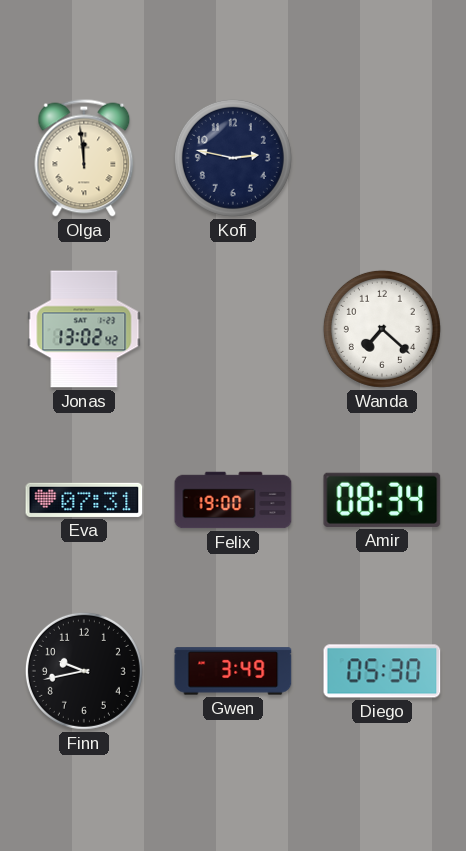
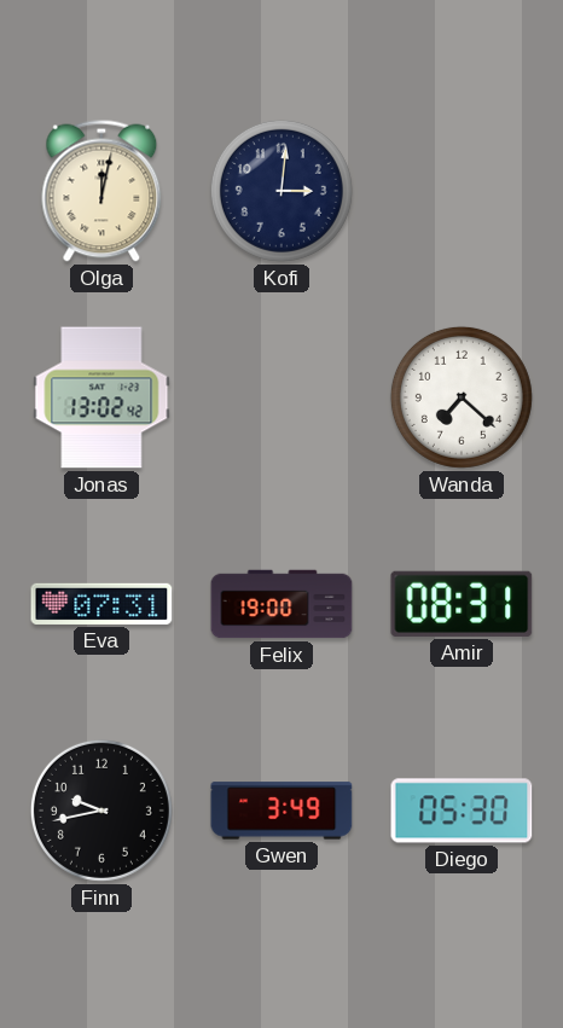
Olga: 11:59 -> 12:02 (101, 191)
Kofi: 2:47 -> 3:01 (281, 191)
Amir: 08:34 -> 08:31 (462, 604)
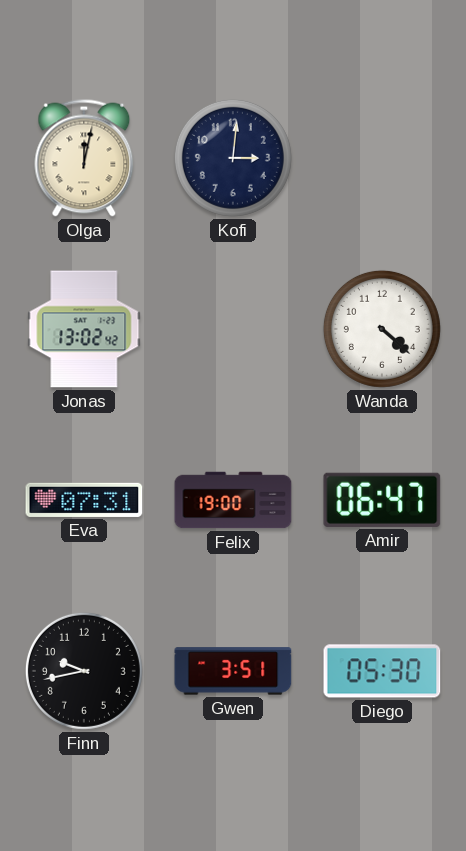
Wanda: 7:22 -> 4:22 (382, 329)
Amir: 08:31 -> 06:47 (382, 500)
Gwen: 3:49 -> 3:51 (233, 671)
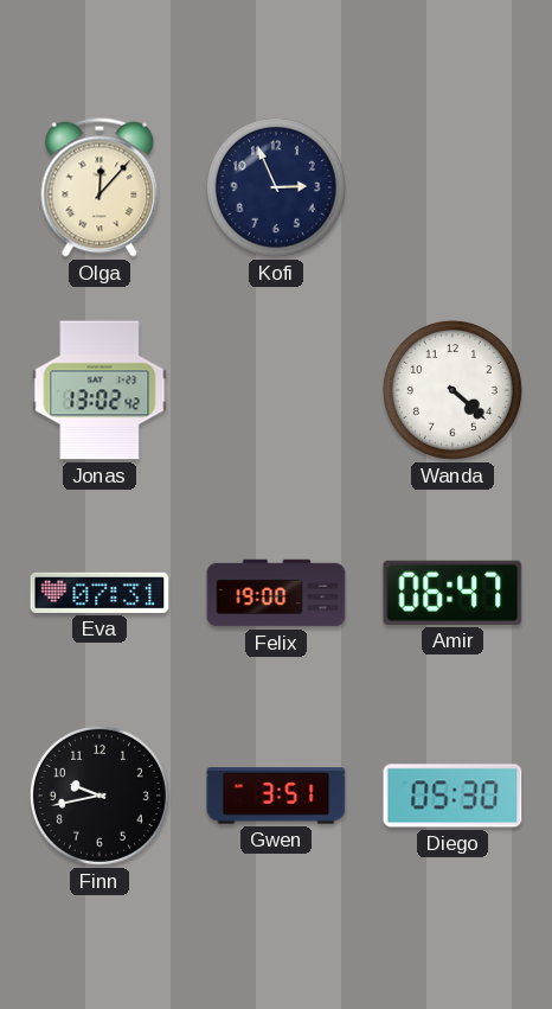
Olga: 12:02 -> 12:07 (100, 187)
Kofi: 3:01 -> 2:56 (276, 187)
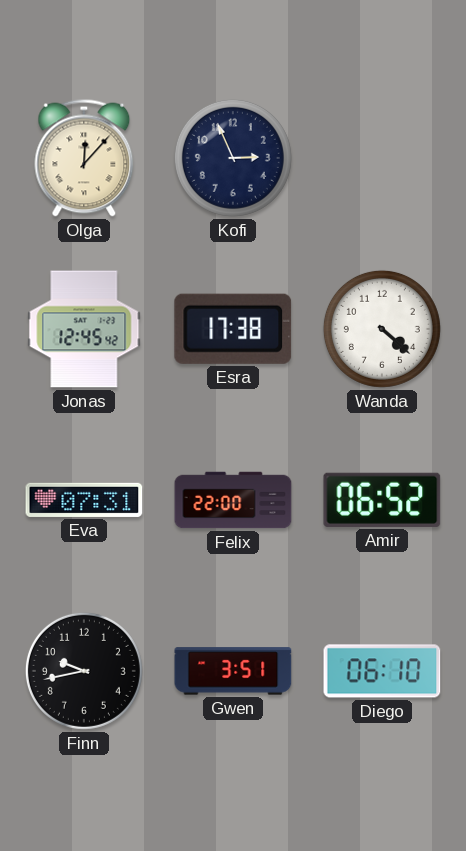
Jonas: 13:02 -> 12:45 (84, 329)
Esra: none -> 17:38 (233, 329)
Felix: 19:00 -> 22:00 (233, 500)
Amir: 06:47 -> 06:52 (382, 500)
Diego: 05:30 -> 06:10 (382, 671)
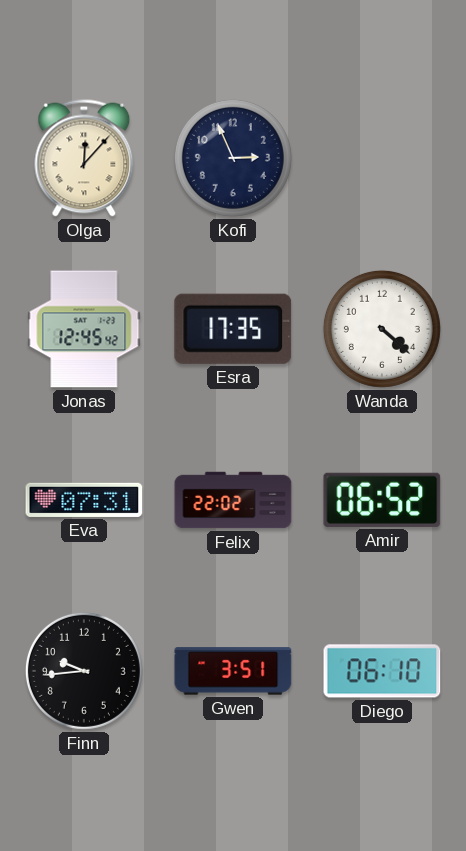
Esra: 17:38 -> 17:35 (233, 329)
Felix: 22:00 -> 22:02 (233, 500)
Finn: 9:43 -> 9:44 (84, 671)
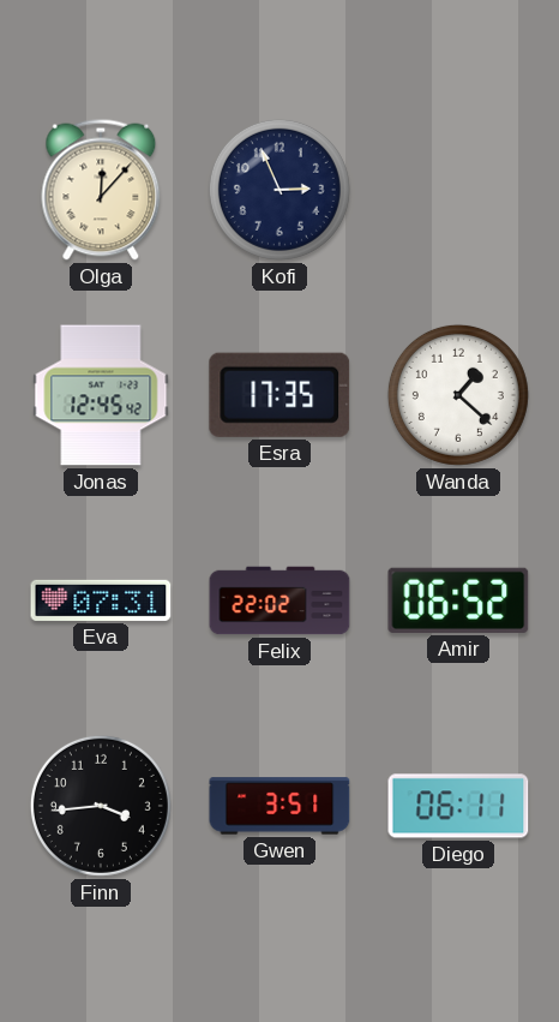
Wanda: 4:22 -> 1:22 (458, 395)
Finn: 9:44 -> 3:44 (101, 806)
Diego: 06:10 -> 06:11 (458, 806)
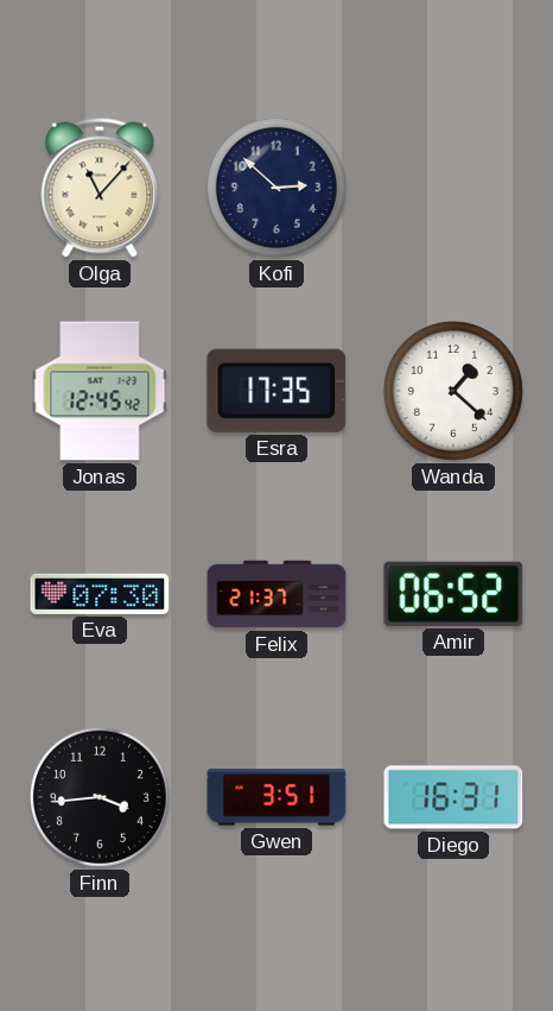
Olga: 12:07 -> 11:07 (100, 188)
Kofi: 2:56 -> 2:52 (276, 188)
Eva: 07:31 -> 07:30 (100, 594)
Felix: 22:02 -> 21:37 (276, 594)
Diego: 06:11 -> 16:31 (453, 797)
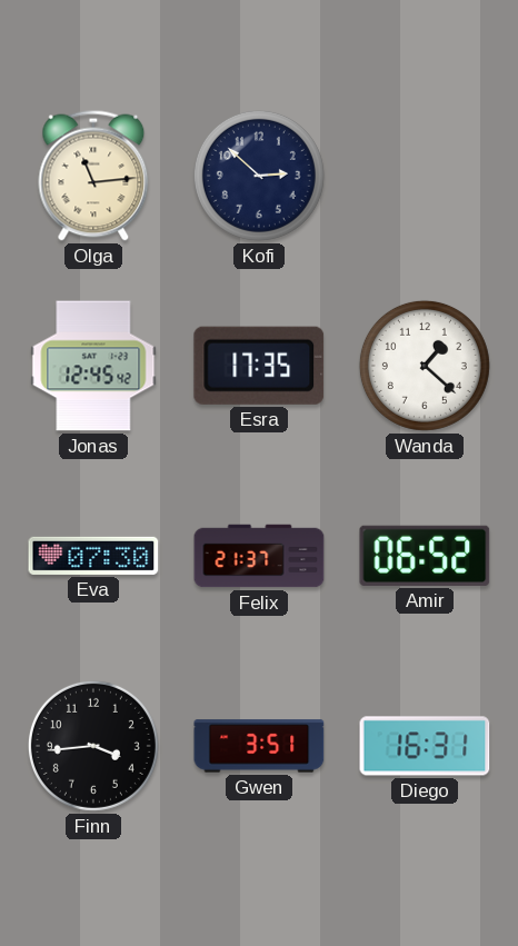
Olga: 11:07 -> 11:14 (93, 176)
